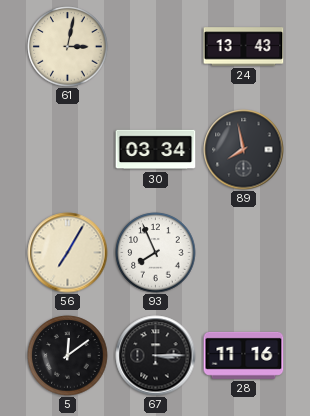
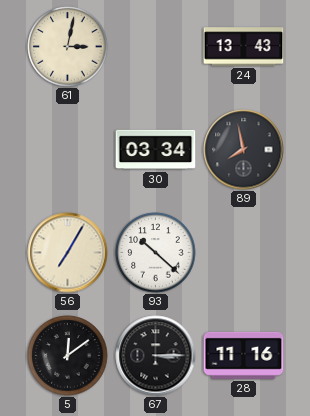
93: 7:56 -> 10:22 (156, 253)
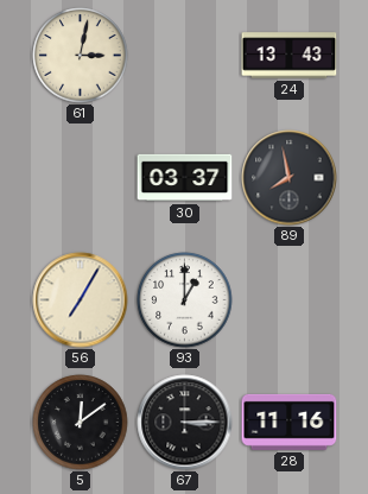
30: 03:34 -> 03:37 (185, 178)
93: 10:22 -> 1:00 (185, 300)
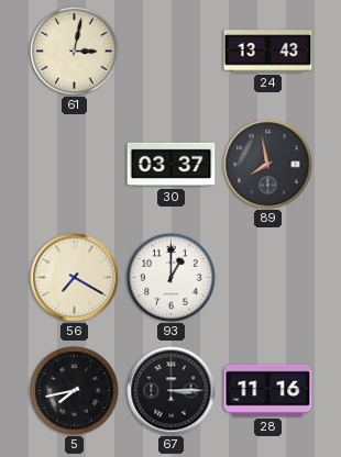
56: 7:05 -> 7:20 (75, 278)
5: 12:09 -> 7:43 (75, 391)
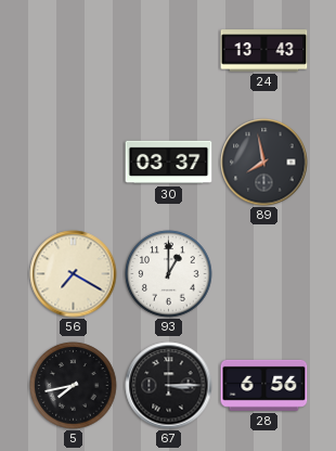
61: 3:02 -> none (75, 52)
28: 11:16 -> 6:56 (264, 385)
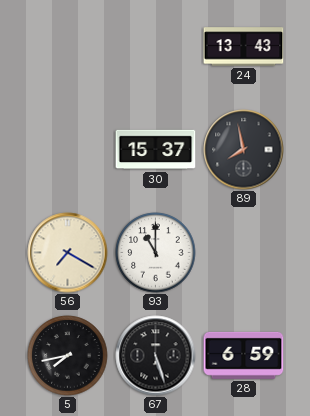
30: 03:37 -> 15:37 (156, 150)
93: 1:00 -> 11:00 (156, 253)
67: 3:15 -> 5:27 (156, 356)
28: 6:56 -> 6:59 (244, 355)
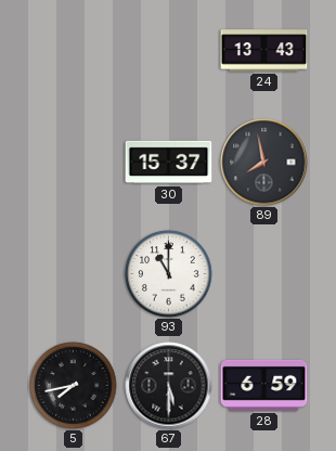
56: 7:20 -> none (68, 253)
67: 5:27 -> 5:30 (169, 386)
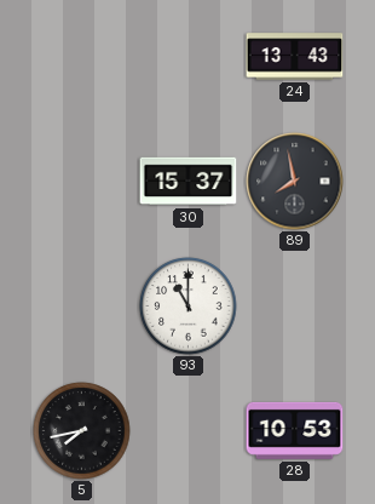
67: 5:30 -> none (169, 386)
28: 6:59 -> 10:53 (295, 430)
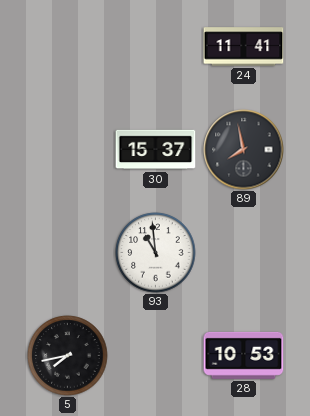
24: 13:43 -> 11:41 (244, 47)
93: 11:00 -> 10:59 (156, 253)
